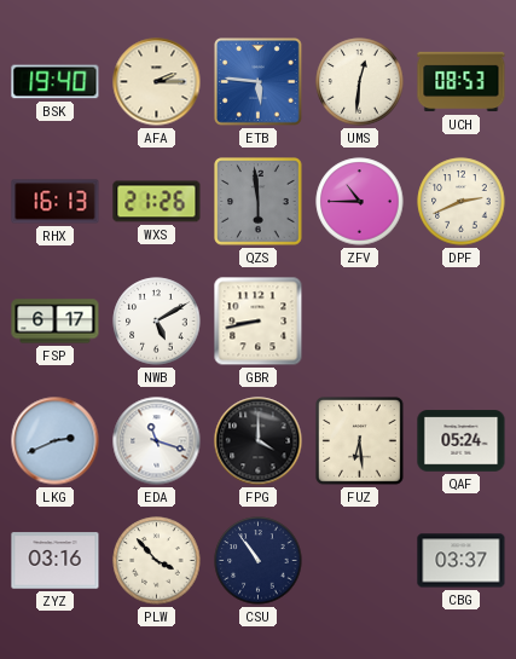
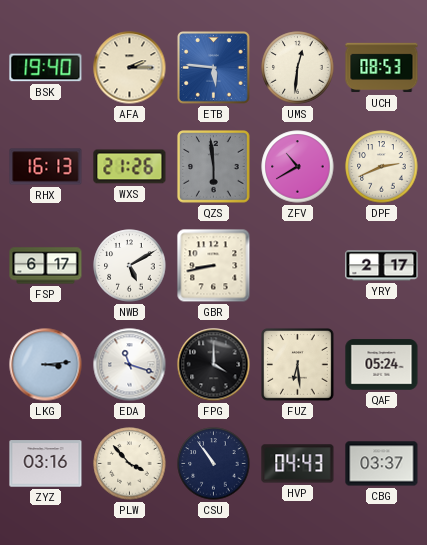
ZFV: 10:45 -> 10:40 (298, 167)
YRY: none -> 2:17 (382, 266)
LKG: 2:41 -> 3:14 (46, 365)
HVP: none -> 04:43 (298, 464)
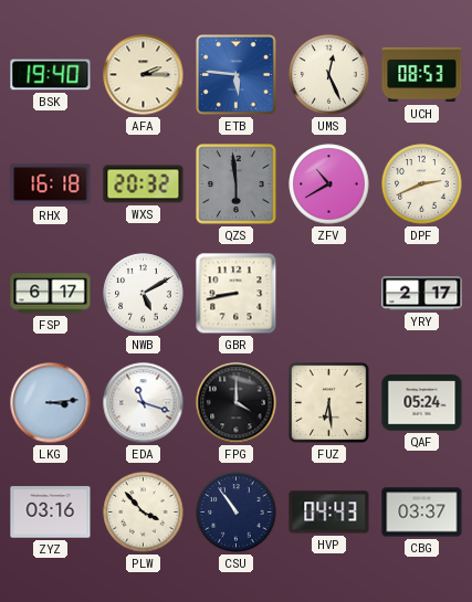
UMS: 12:31 -> 12:26 (329, 75)
RHX: 16:13 -> 16:18 (51, 184)
WXS: 21:26 -> 20:32 (144, 184)
